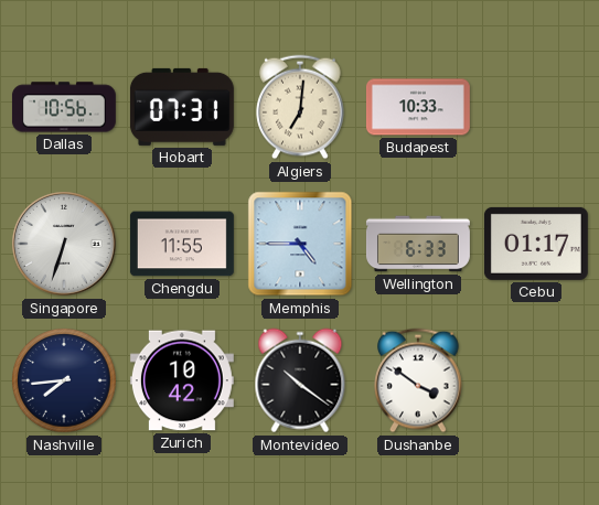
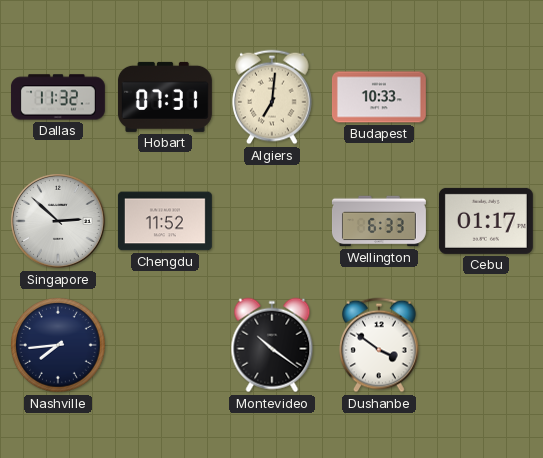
Dallas: 10:56 -> 11:32 (58, 97)
Singapore: 6:33 -> 2:52 (58, 221)
Chengdu: 11:55 -> 11:52 (165, 221)
Memphis: 4:45 -> none (300, 244)
Zurich: 10:42 -> none (182, 380)
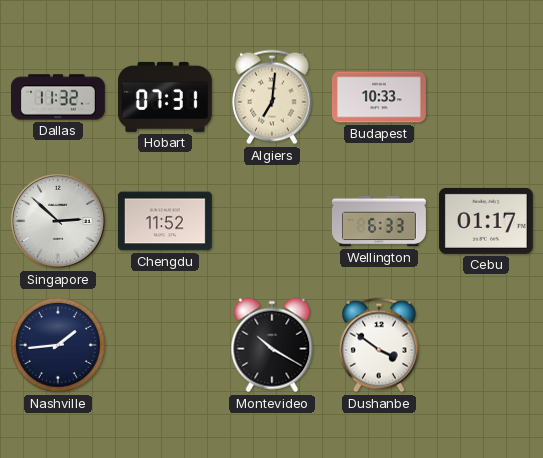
Nashville: 7:44 -> 1:44 (58, 345)
Montevideo: 10:21 -> 10:20 (272, 345)
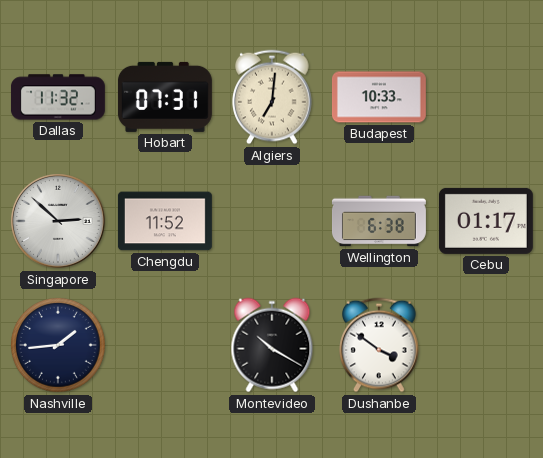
Wellington: 6:33 -> 6:38 (379, 221)
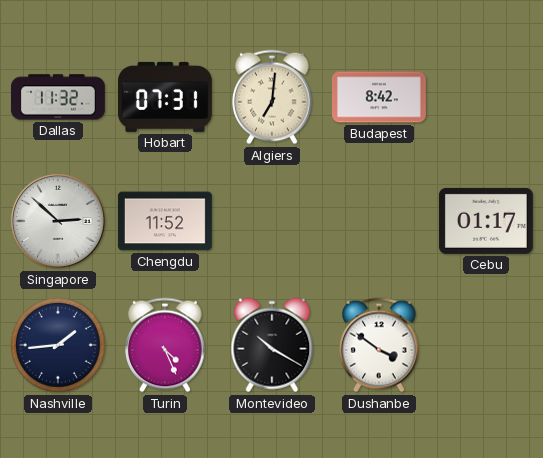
Budapest: 10:33 -> 8:42 (379, 97)
Wellington: 6:38 -> none (379, 221)
Turin: none -> 4:26 (165, 345)
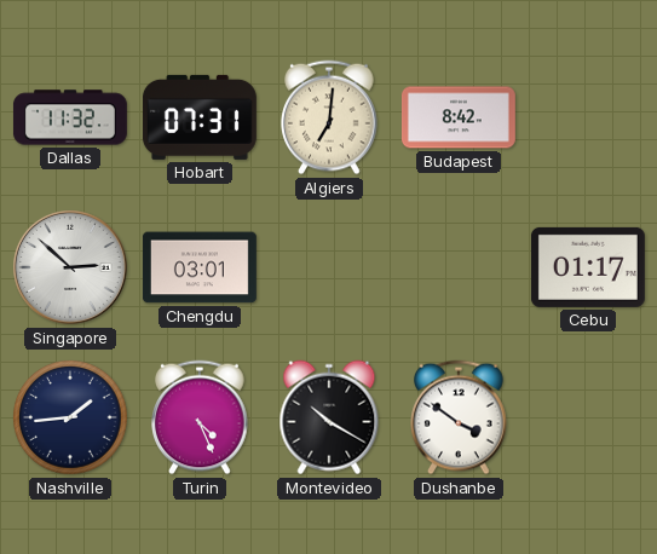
Chengdu: 11:52 -> 03:01 (200, 267)
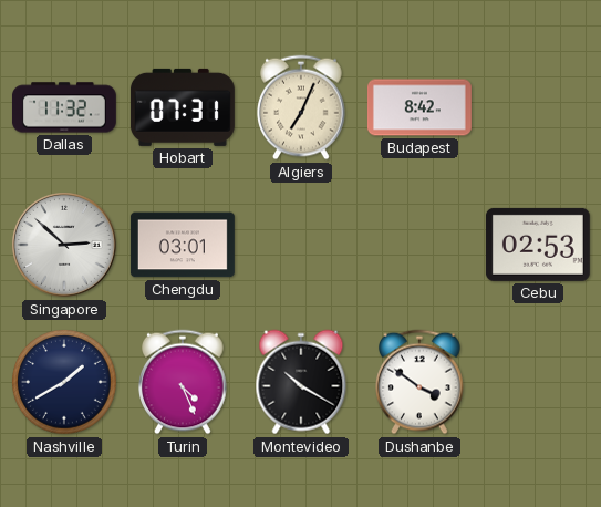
Algiers: 7:01 -> 7:04 (301, 107)
Cebu: 01:17 -> 02:53 (538, 245)
Nashville: 1:44 -> 1:40 (64, 382)
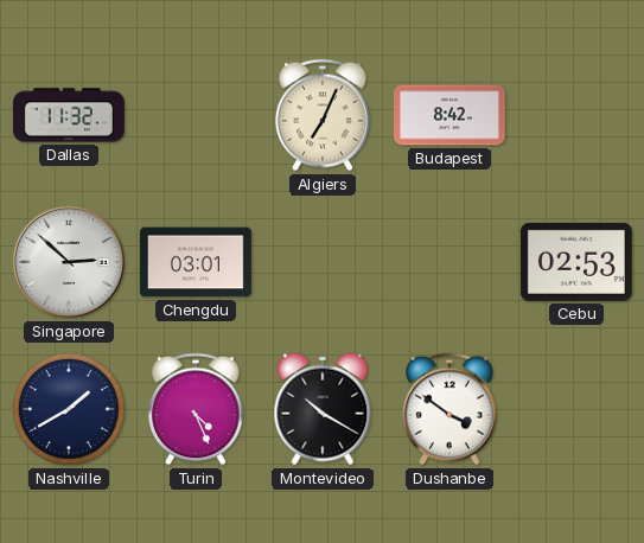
Hobart: 07:31 -> none (183, 107)
